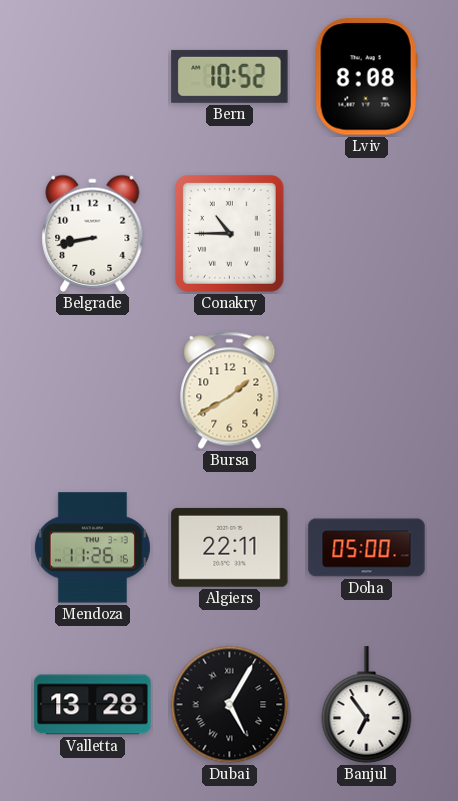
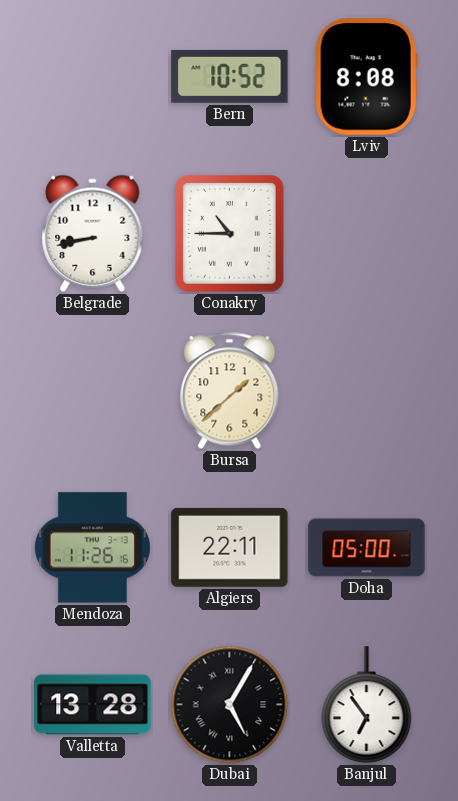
Bursa: 1:40 -> 1:38 (230, 390)
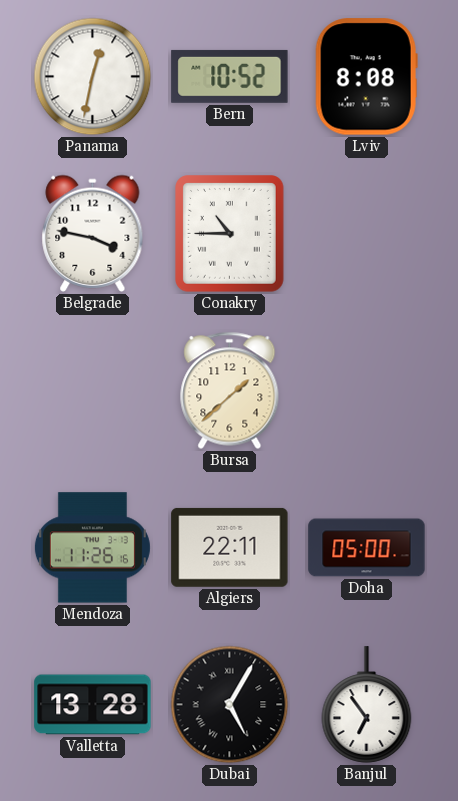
Panama: none -> 12:32 (93, 77)
Belgrade: 8:43 -> 3:47 (93, 233)
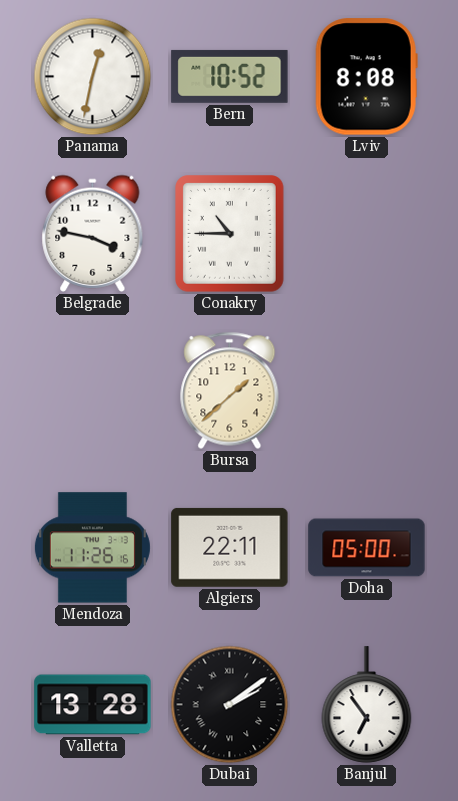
Dubai: 5:05 -> 2:09 (230, 705)
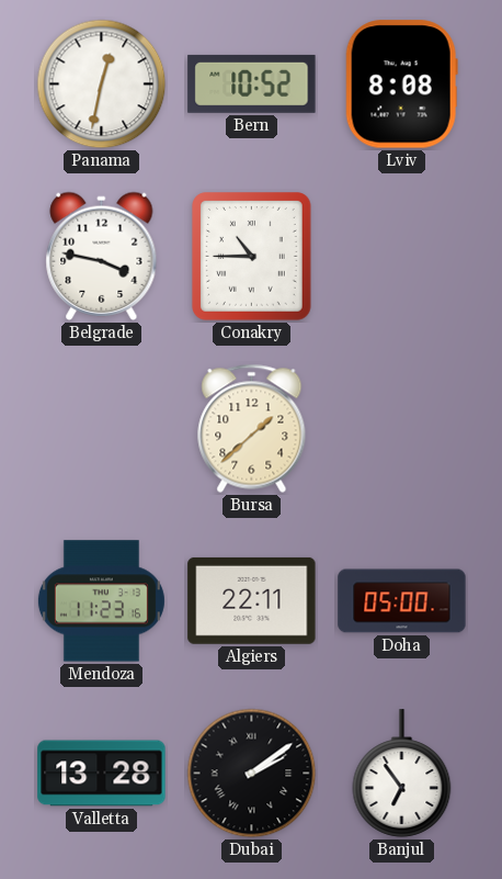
Mendoza: 11:26 -> 11:23 (101, 601)
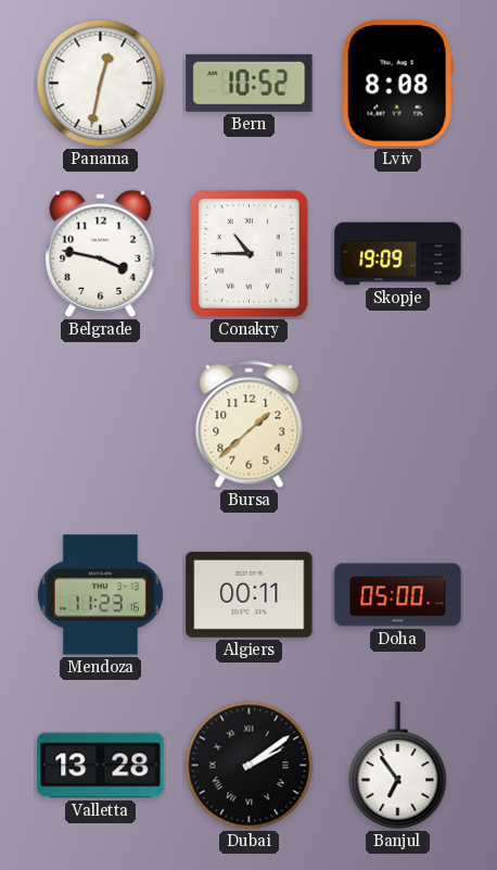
Skopje: none -> 19:09 (398, 254)
Algiers: 22:11 -> 00:11 (250, 594)
